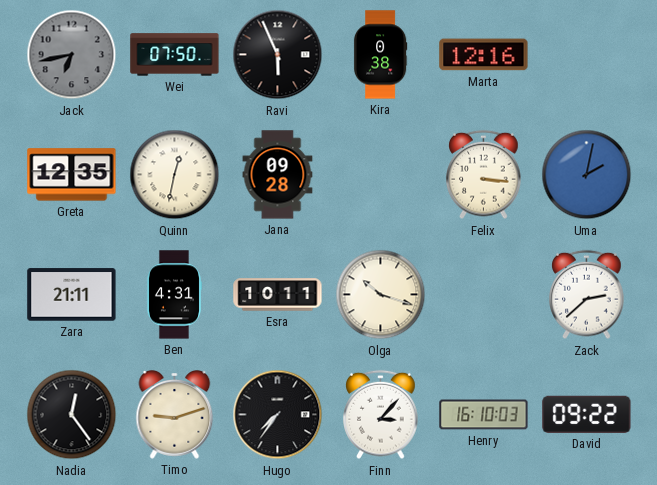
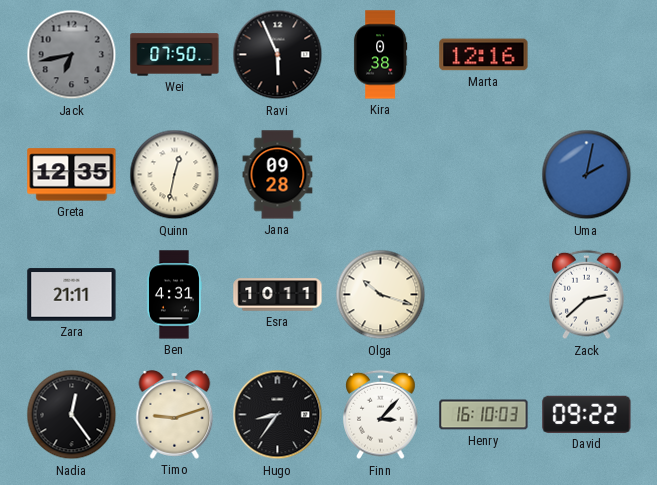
Felix: 3:16 -> none (484, 175)
Hugo: 7:36 -> 8:36 (278, 415)
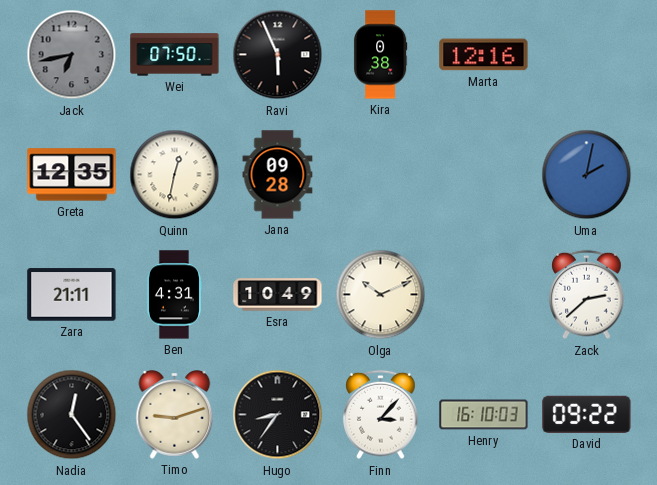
Esra: 10:11 -> 10:49 (278, 295)
Olga: 10:18 -> 10:11 (381, 295)
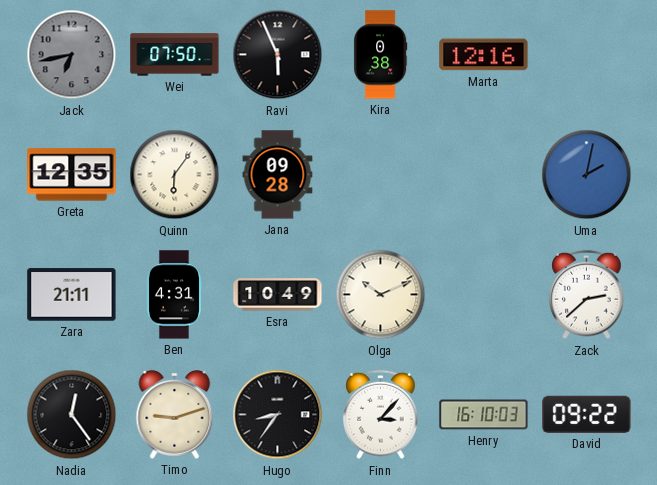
Quinn: 12:32 -> 6:06 (175, 175)
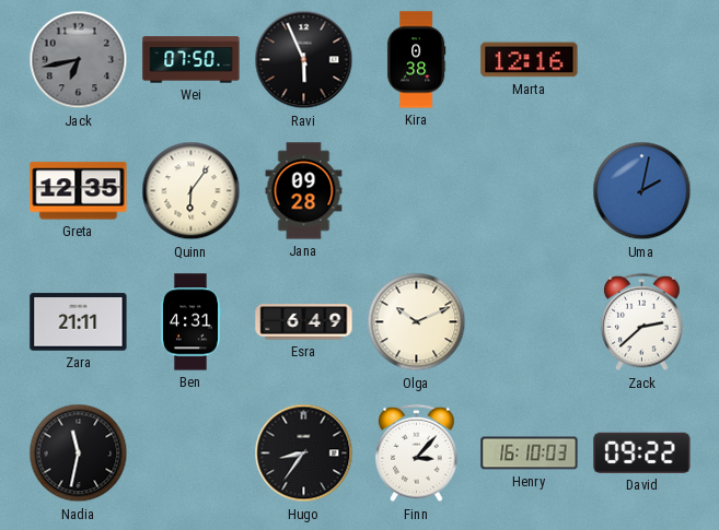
Esra: 10:49 -> 6:49 (304, 322)
Nadia: 12:24 -> 11:32 (79, 454)
Timo: 9:12 -> none (175, 415)
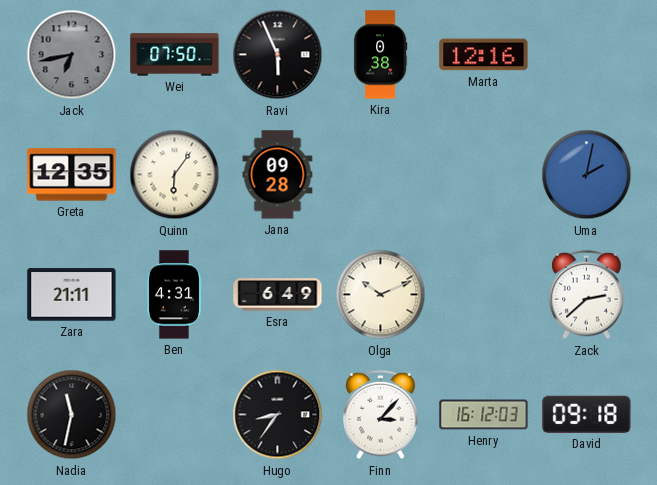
Henry: 16:10 -> 16:12 (484, 415)
David: 09:22 -> 09:18 (587, 414)
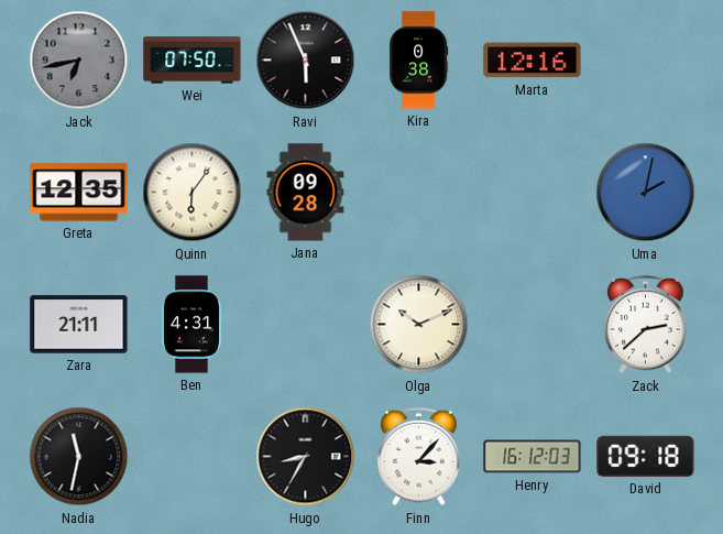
Esra: 6:49 -> none (278, 295)
Hugo: 8:36 -> 8:35 (306, 457)
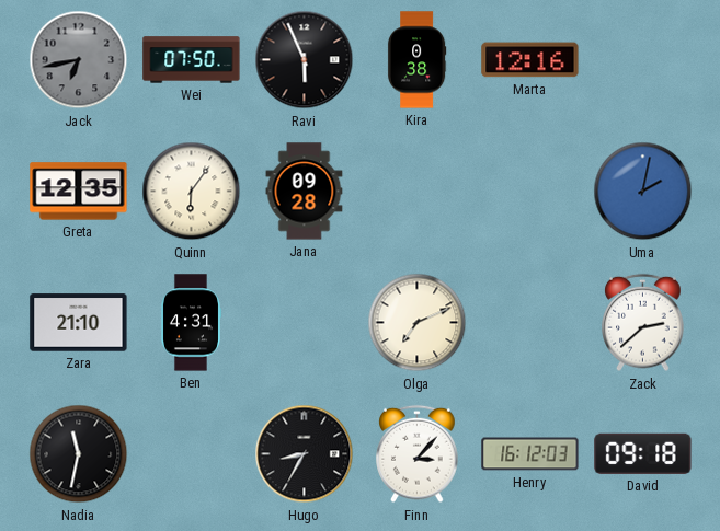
Zara: 21:11 -> 21:10 (79, 323)
Olga: 10:11 -> 7:11 (418, 323)
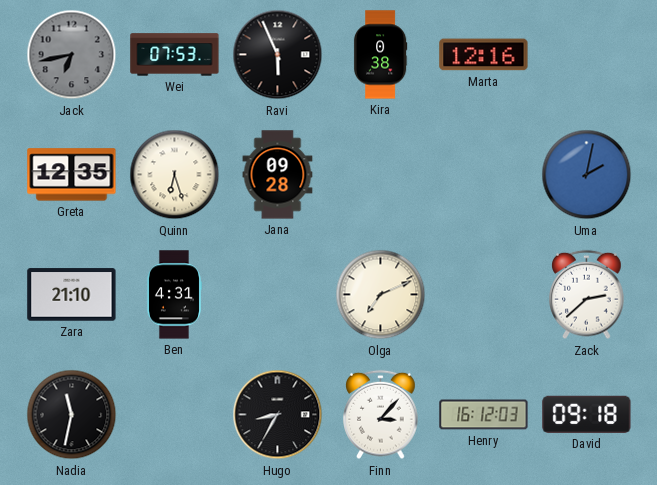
Wei: 07:50 -> 07:53 (175, 55)
Quinn: 6:06 -> 6:27 (175, 175)
